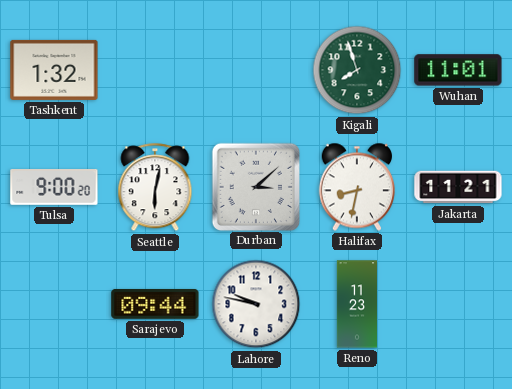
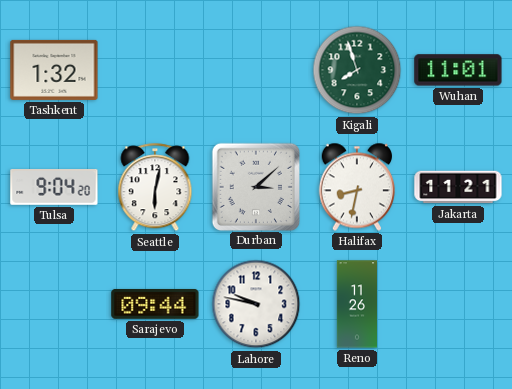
Tulsa: 9:00 -> 9:04 (54, 188)
Reno: 11:23 -> 11:26 (356, 304)
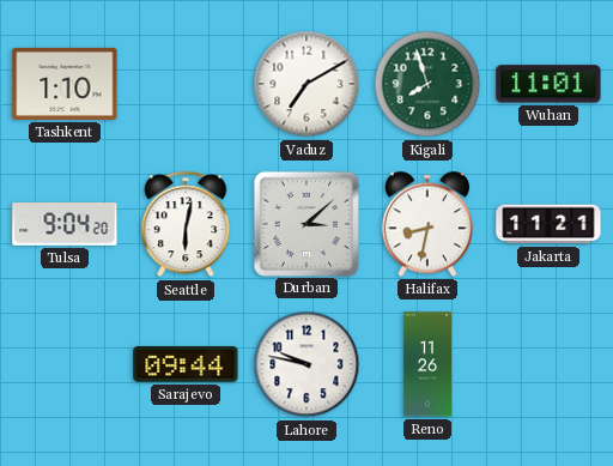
Tashkent: 1:32 -> 1:10 (65, 84)
Vaduz: none -> 7:10 (306, 84)
